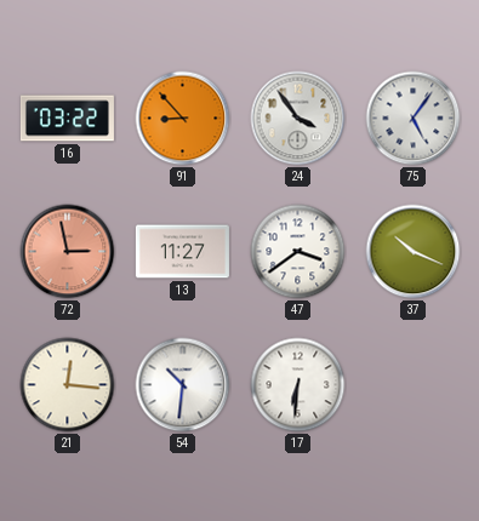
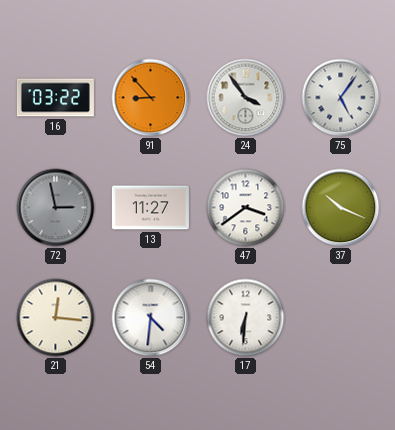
72 dial: salmon -> grey (56, 208)
54: 10:31 -> 4:31 (151, 318)
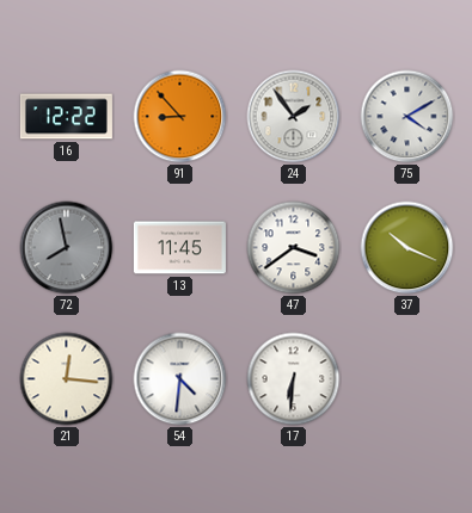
16: 03:22 -> 12:22 (66, 117)
24: 3:54 -> 1:54 (294, 117)
75: 5:06 -> 4:10 (407, 117)
72: 2:58 -> 7:58 (67, 248)
13: 11:27 -> 11:45 (179, 248)
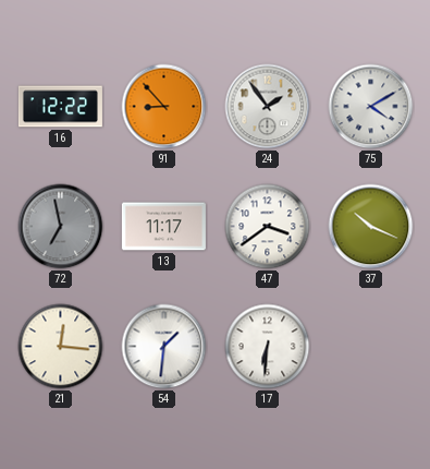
72: 7:58 -> 6:58 (61, 227)
13: 11:45 -> 11:17 (163, 227)
54: 4:31 -> 1:31 (164, 347)
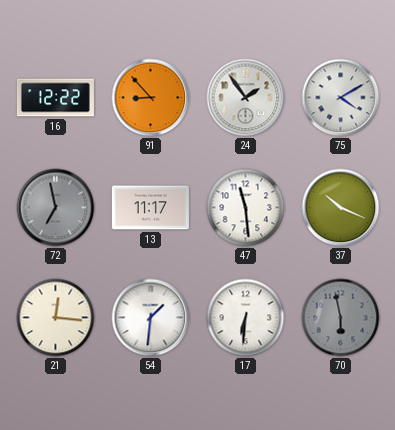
47: 3:39 -> 11:29 (246, 208)
70: none -> 5:58 (341, 318)
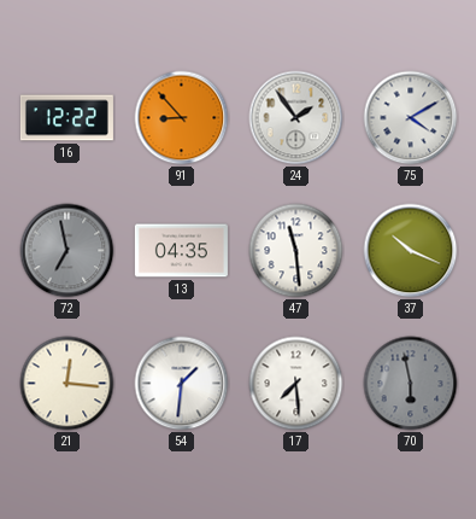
13: 11:17 -> 04:35 (181, 251)
17: 6:31 -> 7:29 (296, 384)
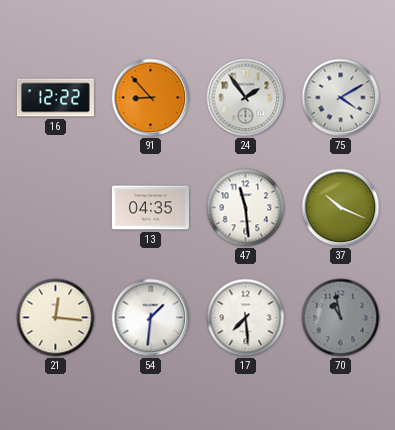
72: 6:58 -> none (67, 251)
70: 5:58 -> 10:58 (341, 318)
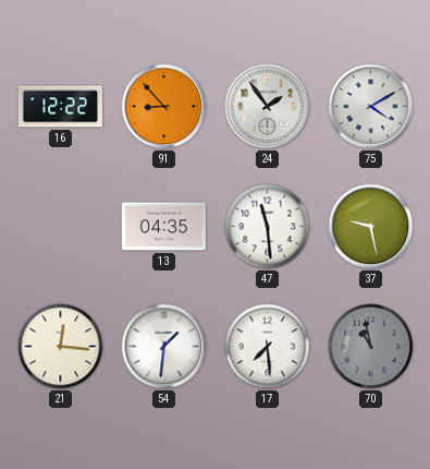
37: 10:19 -> 9:28 (371, 227)
